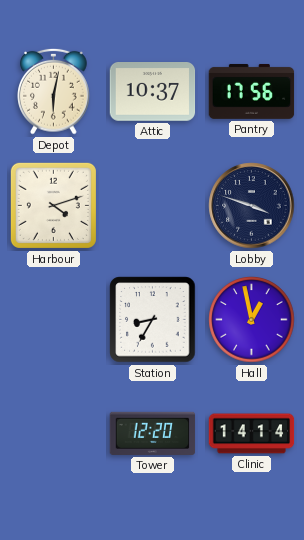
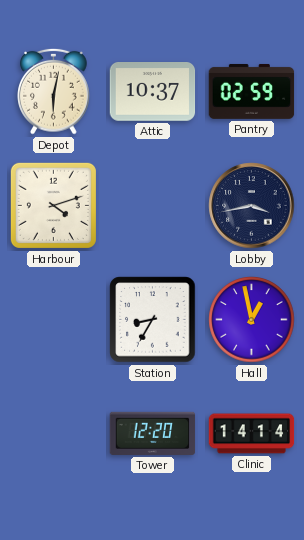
Pantry: 17:56 -> 02:59 (252, 91)
Lobby: 3:48 -> 3:43 (252, 206)
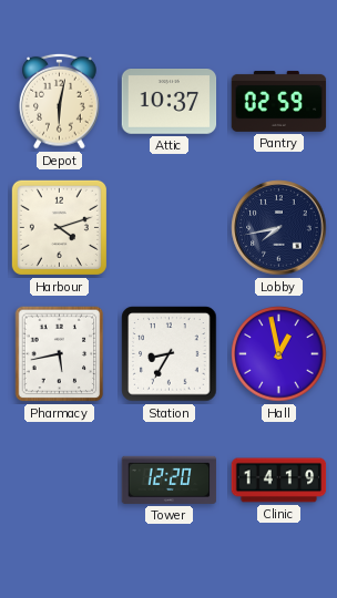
Lobby: 3:43 -> 7:43 (279, 228)
Pharmacy: none -> 5:43 (60, 354)
Clinic: 14:14 -> 14:19 (279, 481)
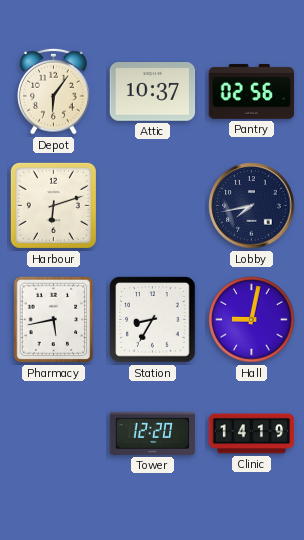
Depot: 6:02 -> 6:06 (54, 91)
Pantry: 02:59 -> 02:56 (252, 91)
Harbour: 4:12 -> 6:12 (53, 205)
Hall: 12:58 -> 9:02 (252, 320)
